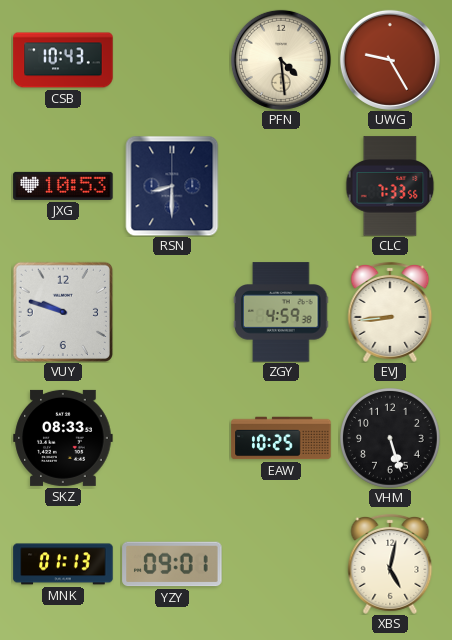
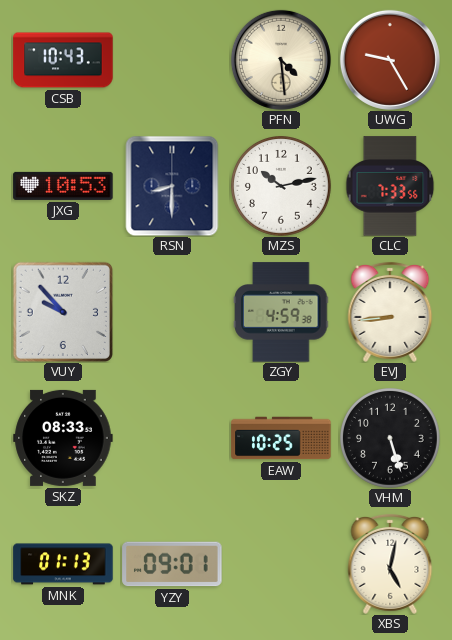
MZS: none -> 10:13 (282, 187)
VUY: 9:48 -> 9:53 (62, 311)
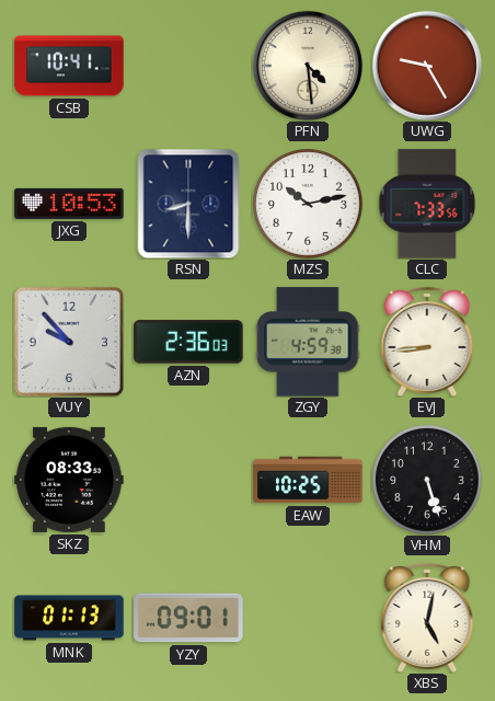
CSB: 10:43 -> 10:41 (69, 66)
AZN: none -> 2:36 (188, 342)
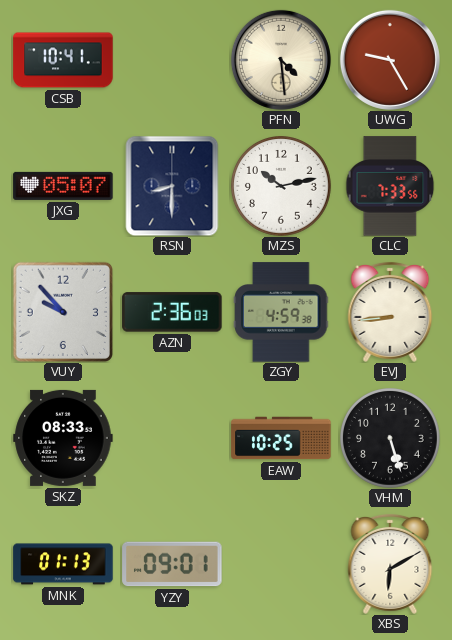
JXG: 10:53 -> 05:07 (63, 186)
XBS: 5:02 -> 6:10 (390, 564)
